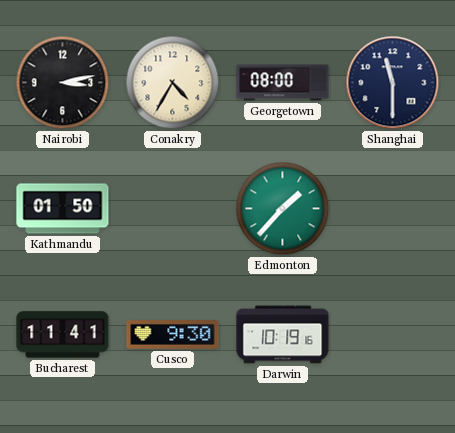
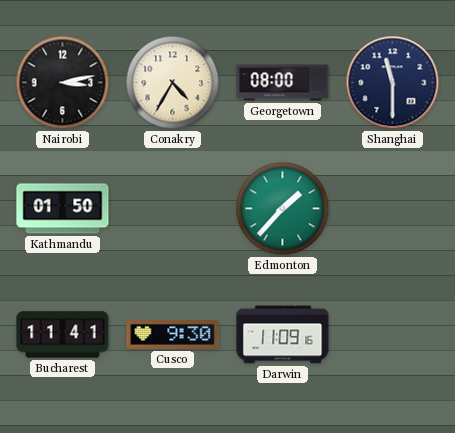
Darwin: 10:19 -> 11:09 (283, 335)
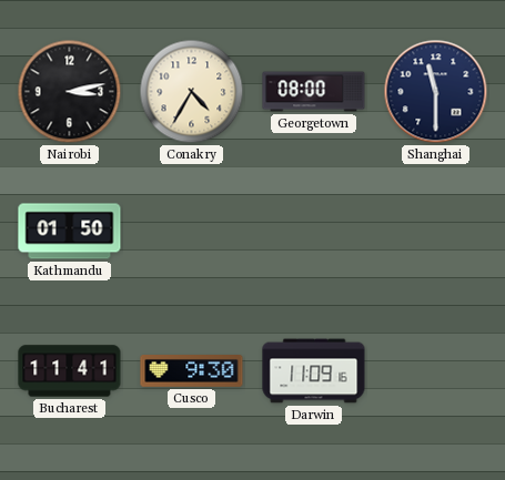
Edmonton: 1:37 -> none (283, 209)
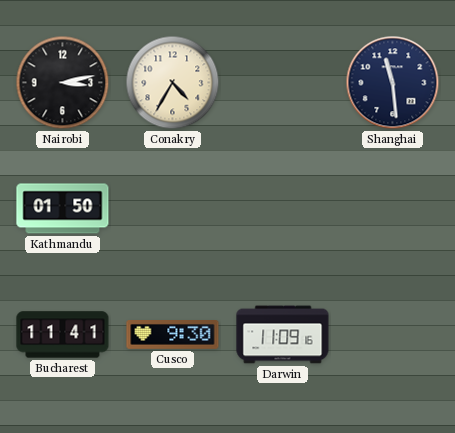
Georgetown: 08:00 -> none (314, 92)
Shanghai: 11:30 -> 11:29 (393, 83)
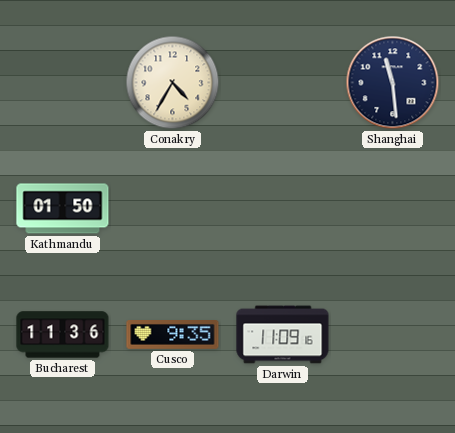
Nairobi: 3:13 -> none (63, 83)
Bucharest: 11:41 -> 11:36 (63, 335)
Cusco: 9:30 -> 9:35 (173, 335)
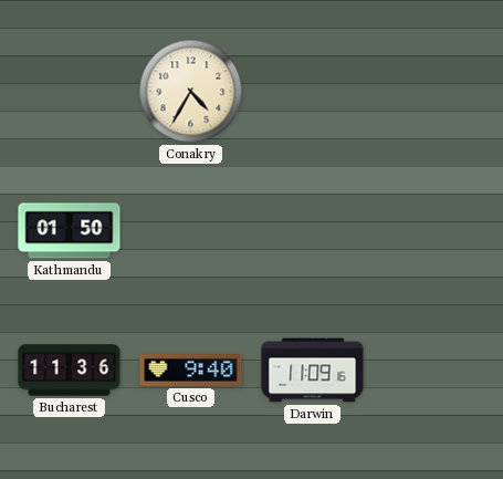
Shanghai: 11:29 -> none (393, 83)
Cusco: 9:35 -> 9:40 (191, 371)
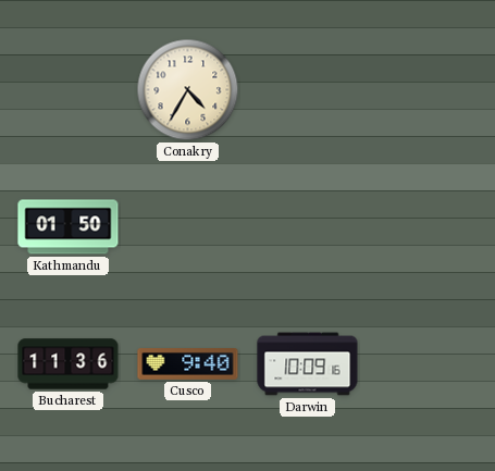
Darwin: 11:09 -> 10:09 (308, 364)
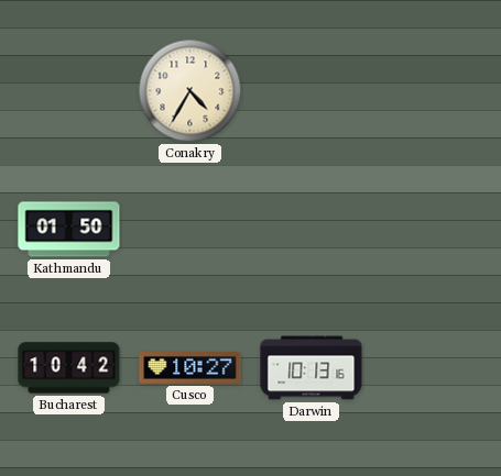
Bucharest: 11:36 -> 10:42 (69, 368)
Cusco: 9:40 -> 10:27 (190, 368)
Darwin: 10:09 -> 10:13 (312, 368)
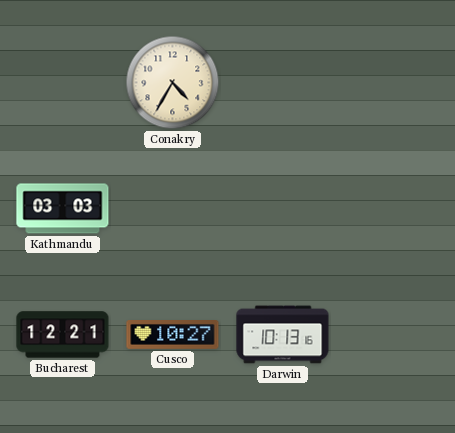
Kathmandu: 01:50 -> 03:03 (63, 209)
Bucharest: 10:42 -> 12:21 (63, 335)
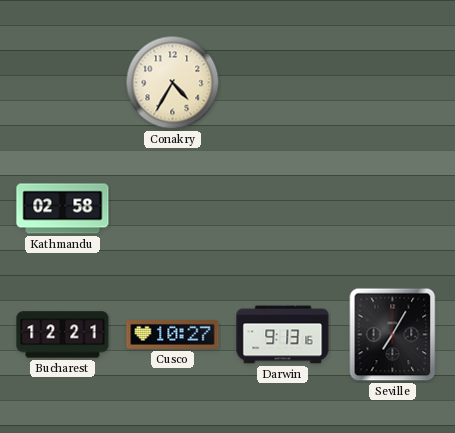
Kathmandu: 03:03 -> 02:58 (63, 209)
Darwin: 10:13 -> 9:13 (283, 335)
Seville: none -> 7:05 (393, 335)
